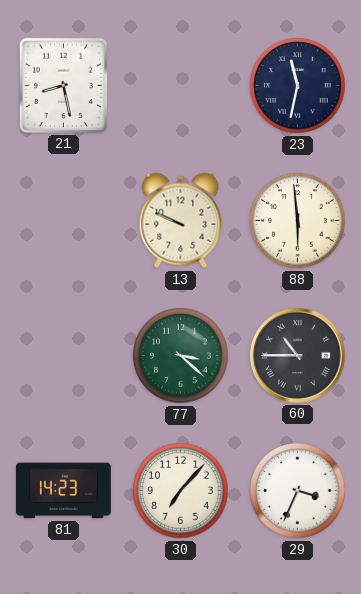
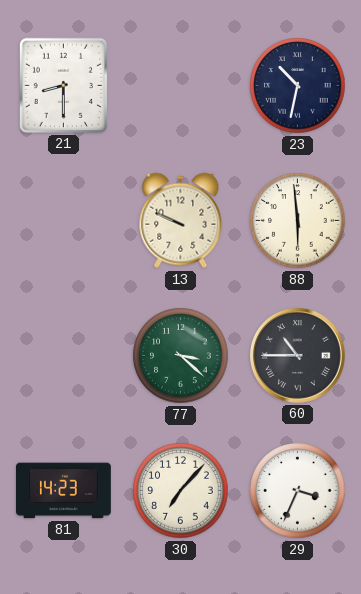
21: 8:28 -> 8:30 (63, 85)
23: 11:32 -> 10:32 (298, 86)
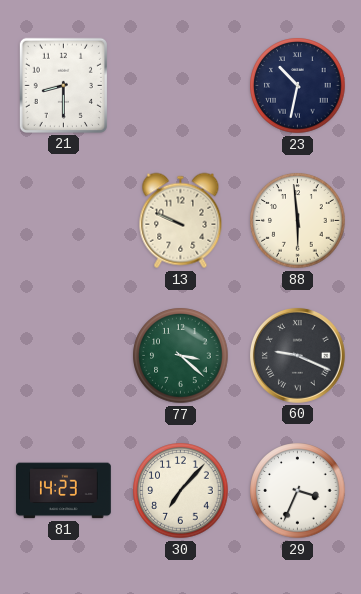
60: 10:45 -> 9:19 (298, 356)
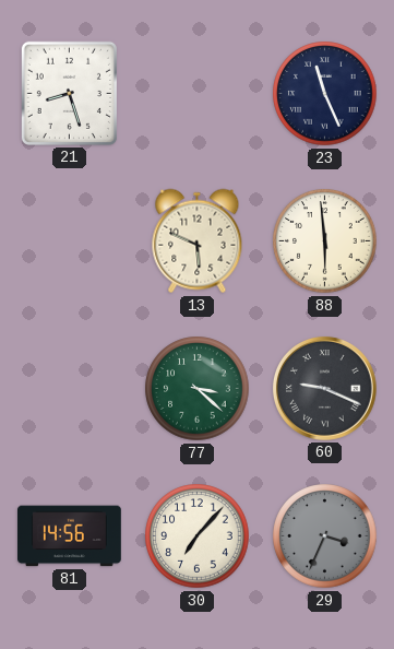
21: 8:30 -> 8:27 (69, 93)
23: 10:32 -> 11:26 (325, 94)
13: 9:49 -> 5:49 (198, 241)
81: 14:23 -> 14:56 (70, 536)
29 dial: white -> grey (325, 536)
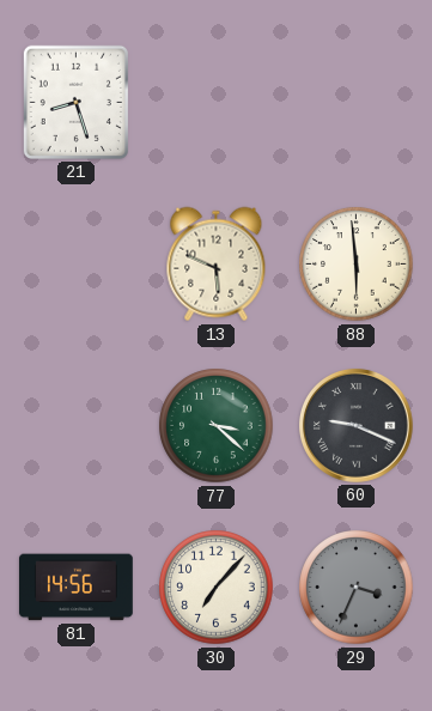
23: 11:26 -> none (325, 94)
